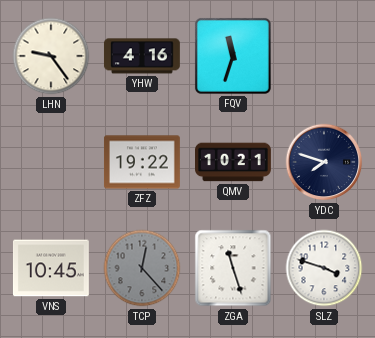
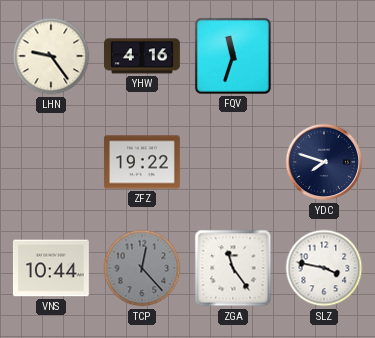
QMV: 10:21 -> none (234, 162)
VNS: 10:45 -> 10:44 (51, 268)
ZGA: 11:27 -> 11:24 (233, 268)
SLZ: 3:48 -> 3:47 (324, 268)
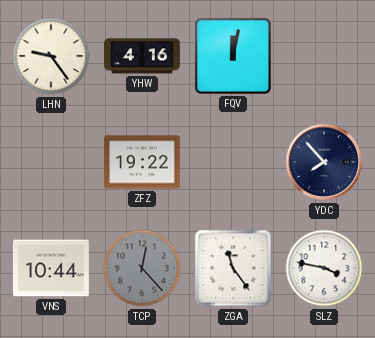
FQV: 11:33 -> 12:02 (233, 56)
YDC: 7:48 -> 7:53 (324, 162)
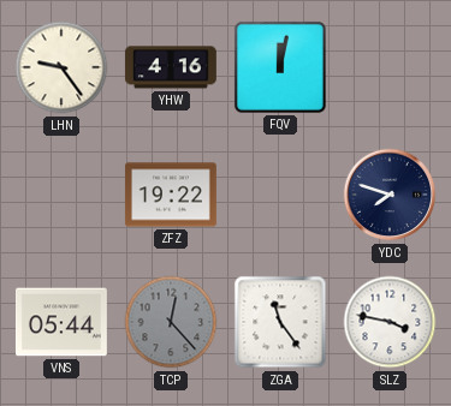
YDC: 7:53 -> 7:48 (390, 195)
VNS: 10:44 -> 05:44 (61, 322)
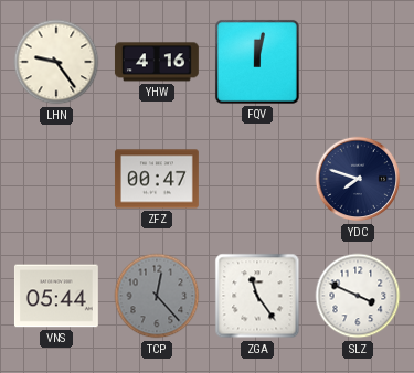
ZFZ: 19:22 -> 00:47 (157, 179)
SLZ: 3:47 -> 3:49 (358, 296)
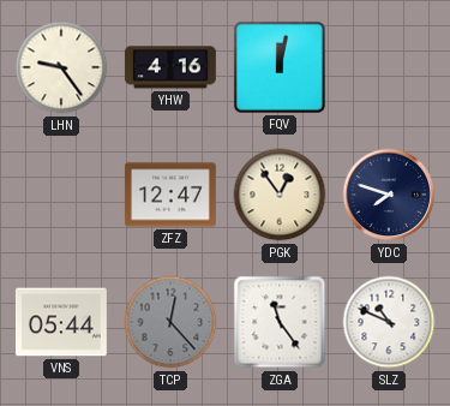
ZFZ: 00:47 -> 12:47 (170, 195)
PGK: none -> 12:54 (280, 195)
SLZ: 3:49 -> 10:49 (389, 322)
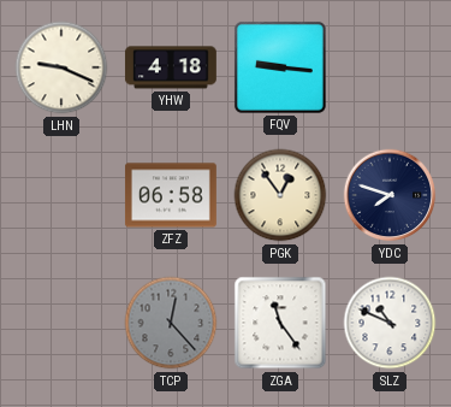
LHN: 9:24 -> 9:19 (61, 67)
YHW: 4:16 -> 4:18 (171, 67)
FQV: 12:02 -> 9:16 (280, 67)
ZFZ: 12:47 -> 06:58 (171, 195)
VNS: 05:44 -> none (61, 322)
